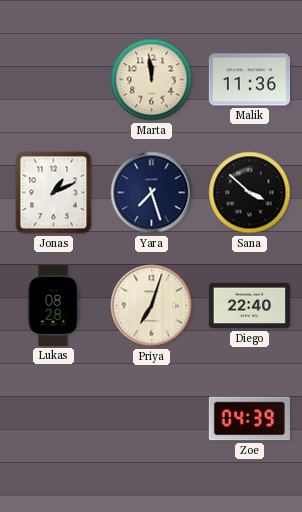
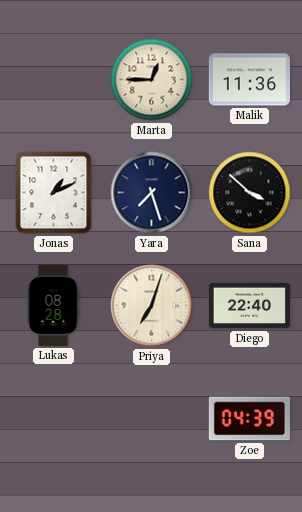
Marta: 11:59 -> 12:45 (152, 80)
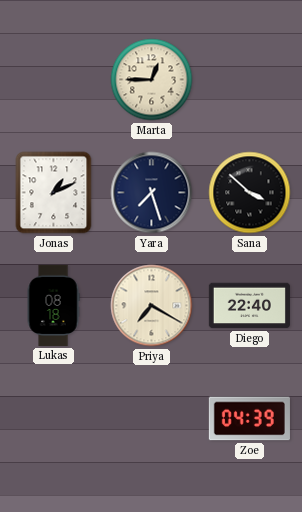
Malik: 11:36 -> none (249, 80)
Lukas: 08:28 -> 08:18 (53, 305)
Priya: 7:03 -> 7:20 (152, 306)
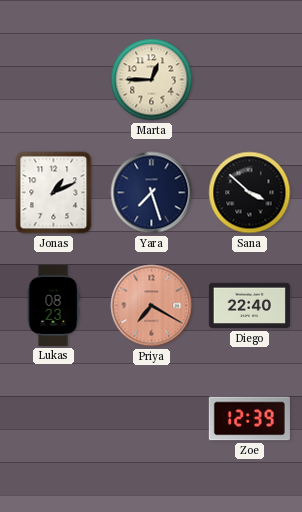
Lukas: 08:18 -> 08:23 (53, 305)
Priya dial: cream -> salmon (152, 306)
Zoe: 04:39 -> 12:39 (249, 419)
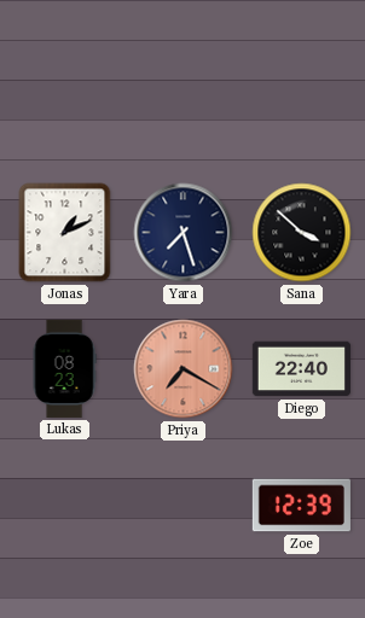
Marta: 12:45 -> none (152, 80)
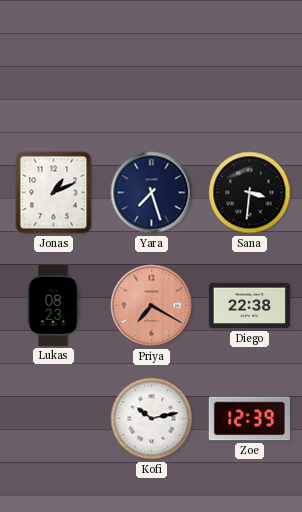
Sana: 3:52 -> 3:31 (250, 193)
Diego: 22:40 -> 22:38 (249, 306)
Kofi: none -> 10:13 (152, 419)
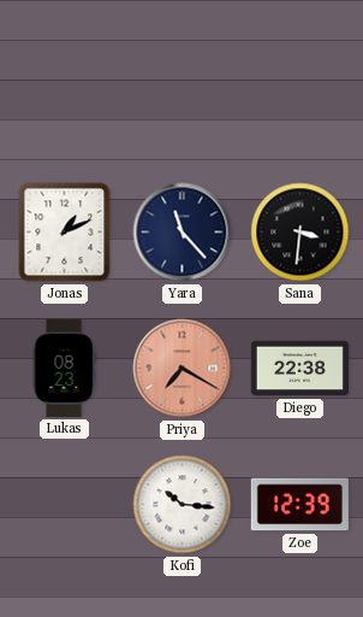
Yara: 7:27 -> 11:23 (183, 233)
Kofi: 10:13 -> 10:16 (183, 505)
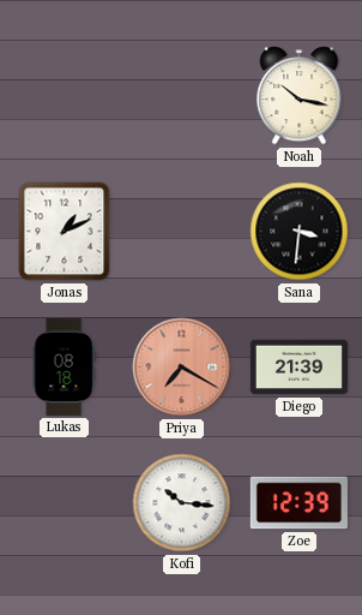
Noah: none -> 10:17 (300, 96)
Yara: 11:23 -> none (183, 233)
Lukas: 08:23 -> 08:18 (64, 366)
Diego: 22:38 -> 21:39 (298, 368)
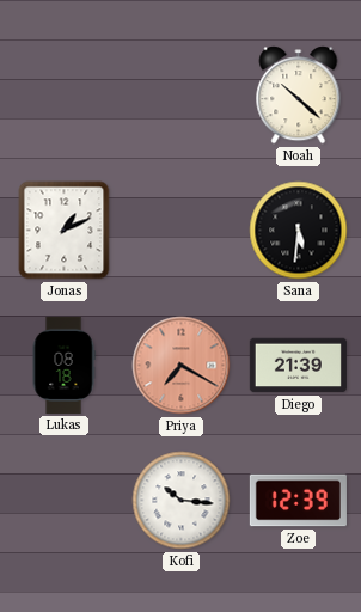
Noah: 10:17 -> 10:22 (299, 96)
Sana: 3:31 -> 5:31 (299, 231)
